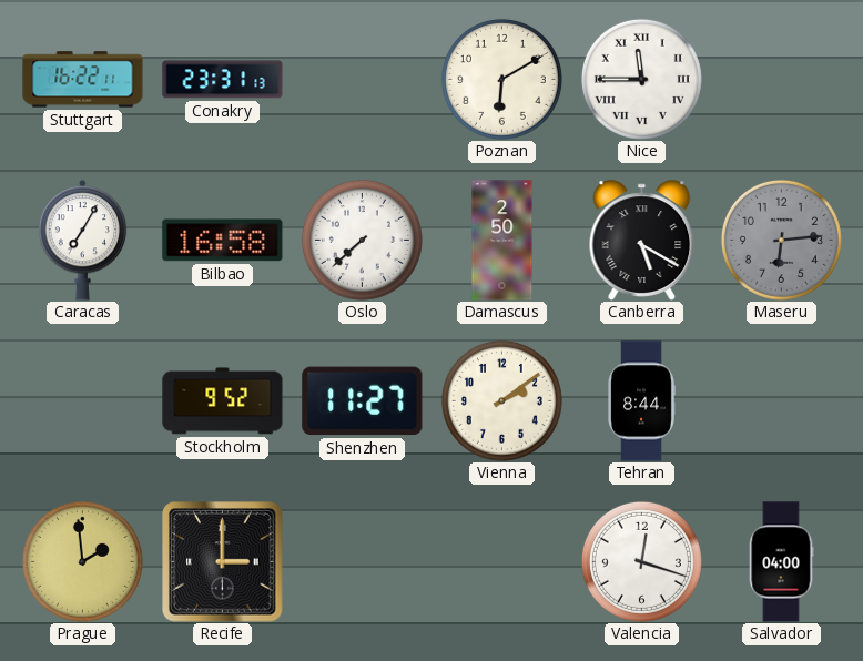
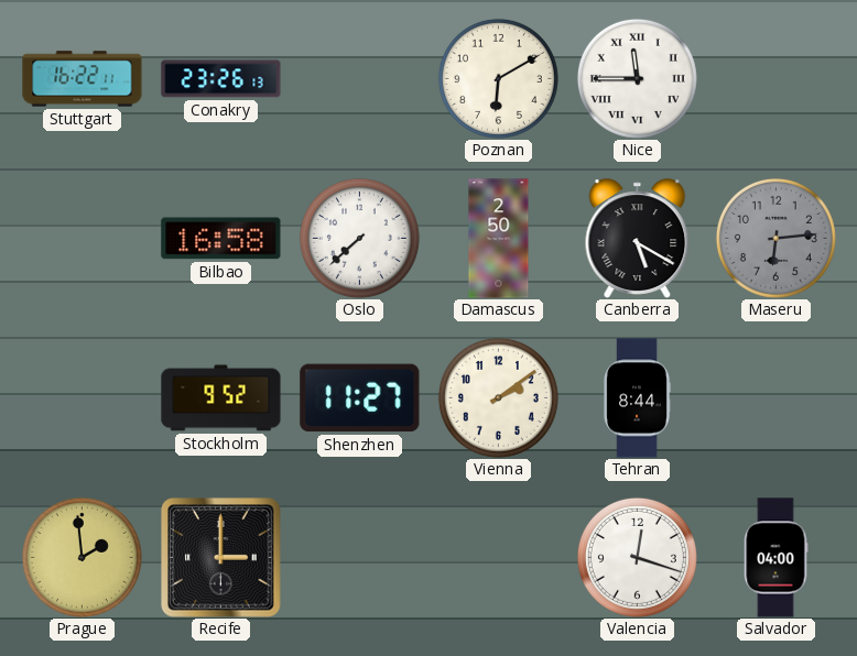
Conakry: 23:31 -> 23:26 (221, 79)
Caracas: 7:05 -> none (83, 241)
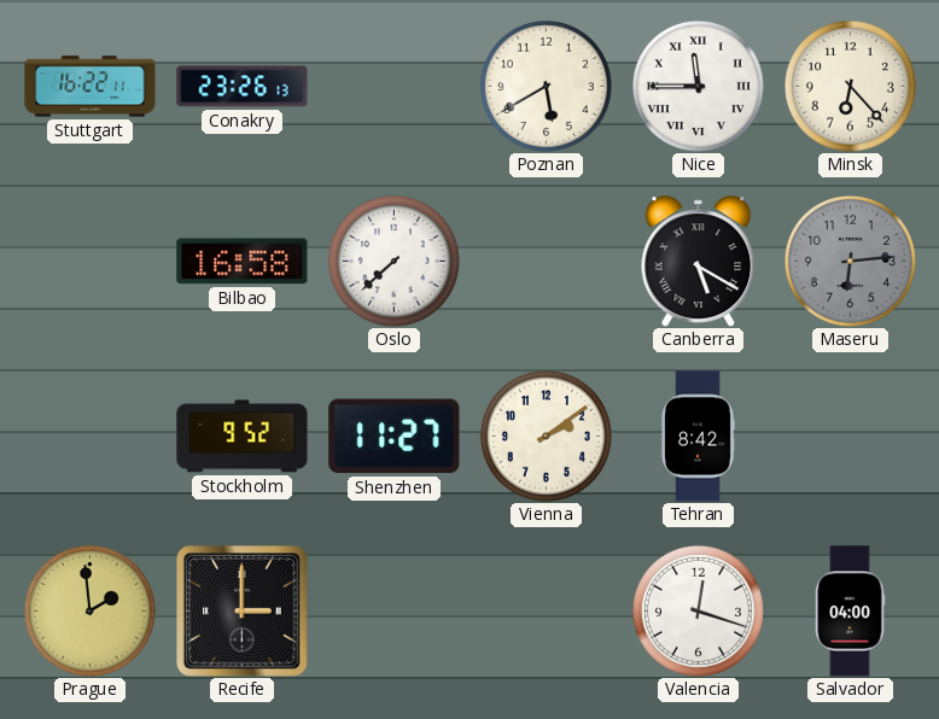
Poznan: 6:10 -> 5:40 (546, 86)
Minsk: none -> 6:23 (850, 86)
Damascus: 2:50 -> none (499, 239)
Tehran: 8:44 -> 8:42 (698, 437)
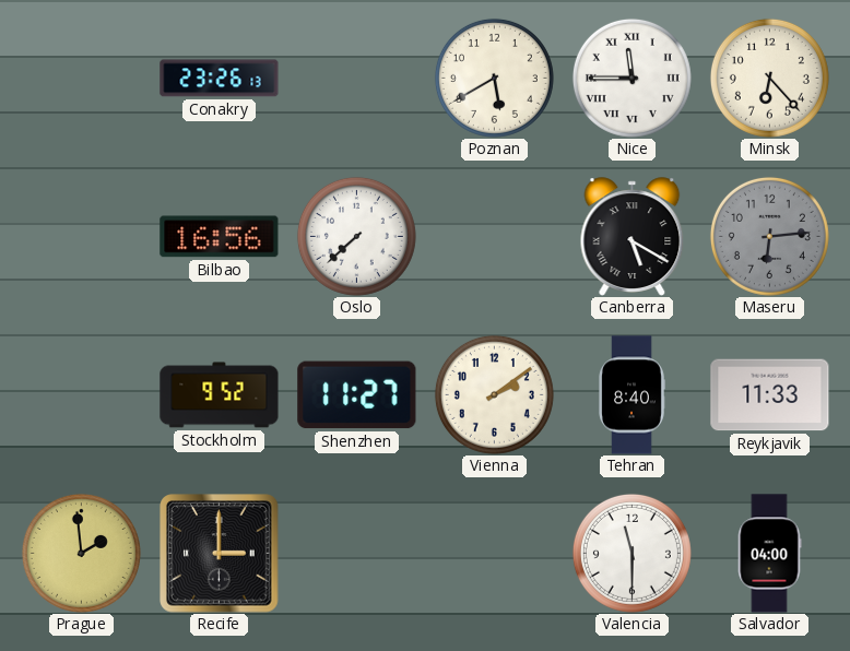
Stuttgart: 16:22 -> none (91, 87)
Bilbao: 16:58 -> 16:56 (220, 237)
Tehran: 8:42 -> 8:40 (631, 395)
Reykjavik: none -> 11:33 (770, 395)
Valencia: 12:18 -> 11:30 (631, 553)
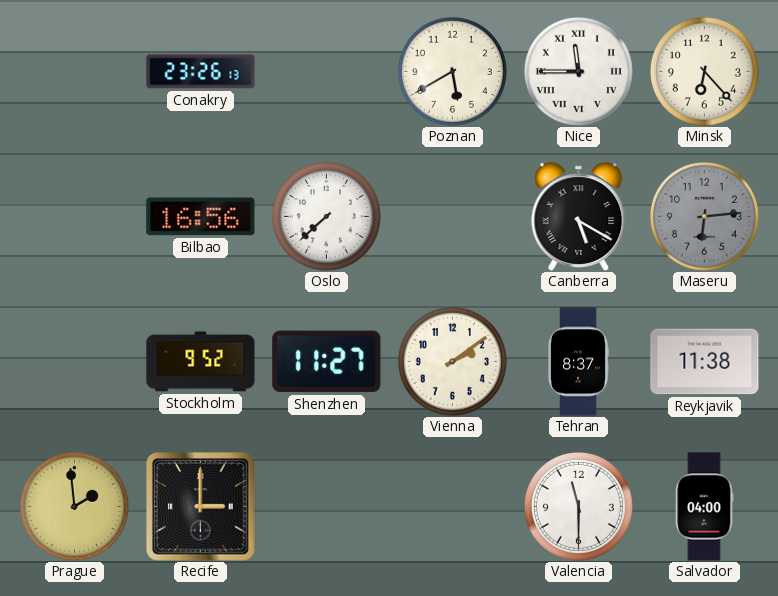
Tehran: 8:40 -> 8:37 (578, 362)
Reykjavik: 11:33 -> 11:38 (705, 362)
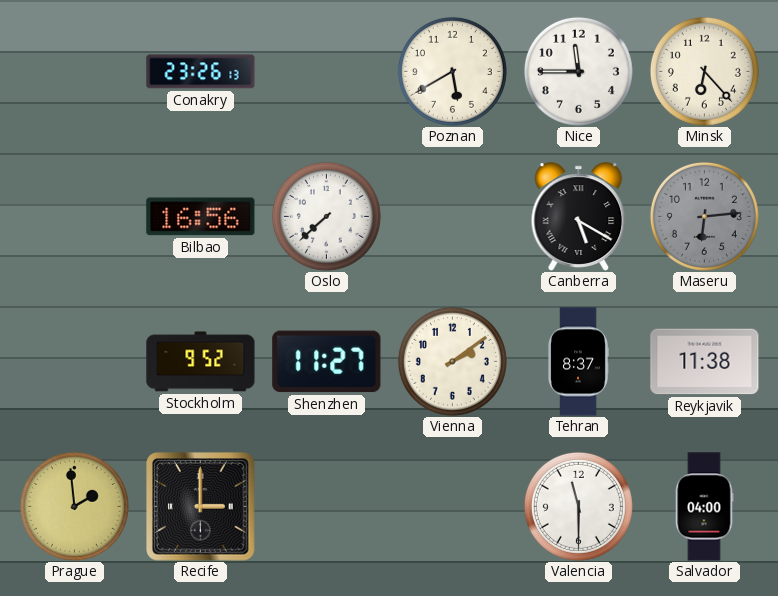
Nice numerals: Roman -> Arabic (578, 71)
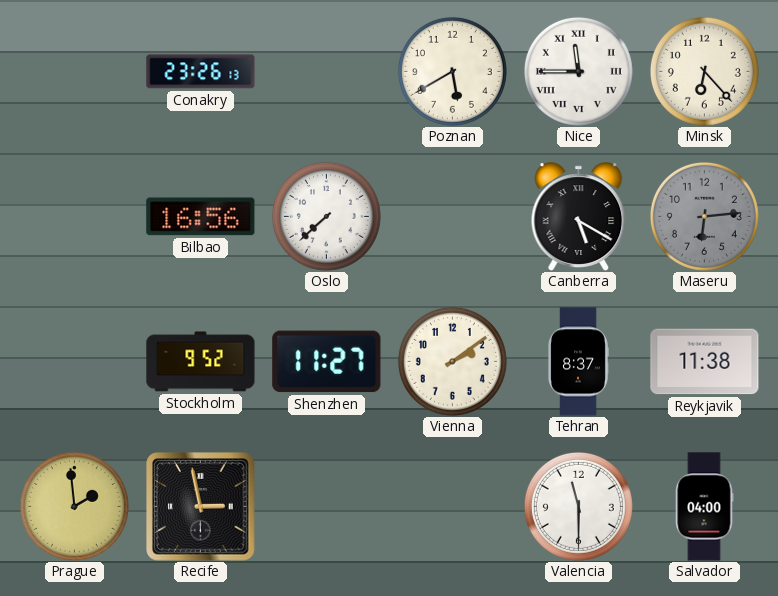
Nice numerals: Arabic -> Roman (578, 71)
Recife: 3:00 -> 2:58 (201, 507)
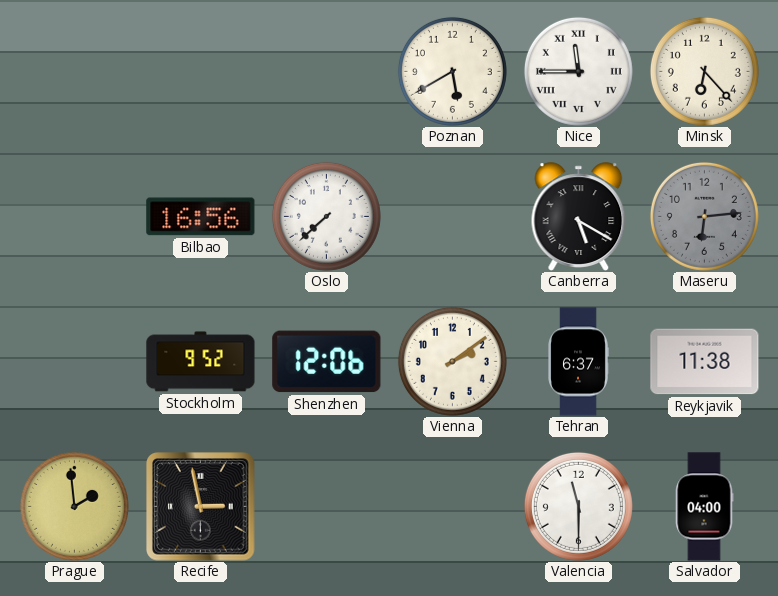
Conakry: 23:26 -> none (201, 72)
Shenzhen: 11:27 -> 12:06 (327, 362)
Tehran: 8:37 -> 6:37 (578, 362)
